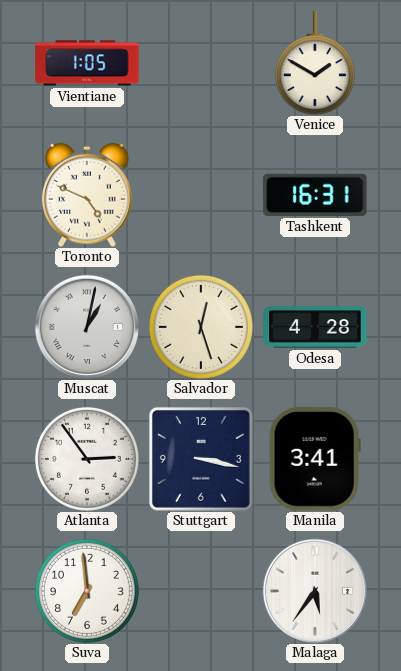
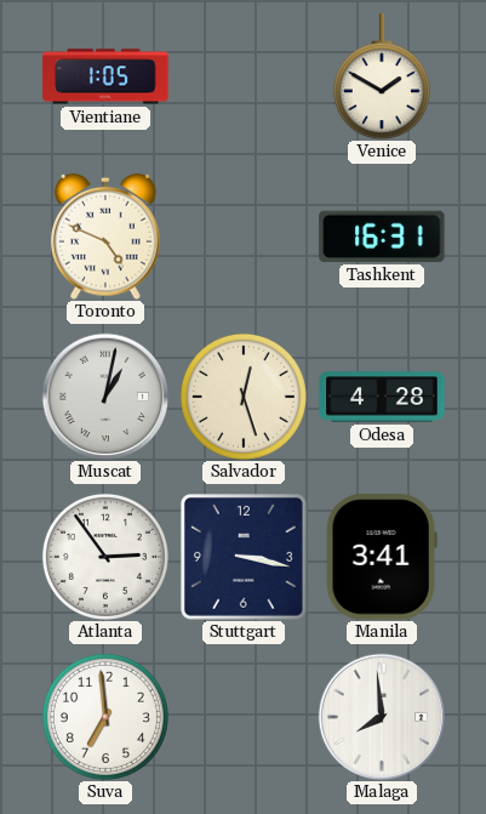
Malaga: 5:36 -> 7:59 (382, 717)
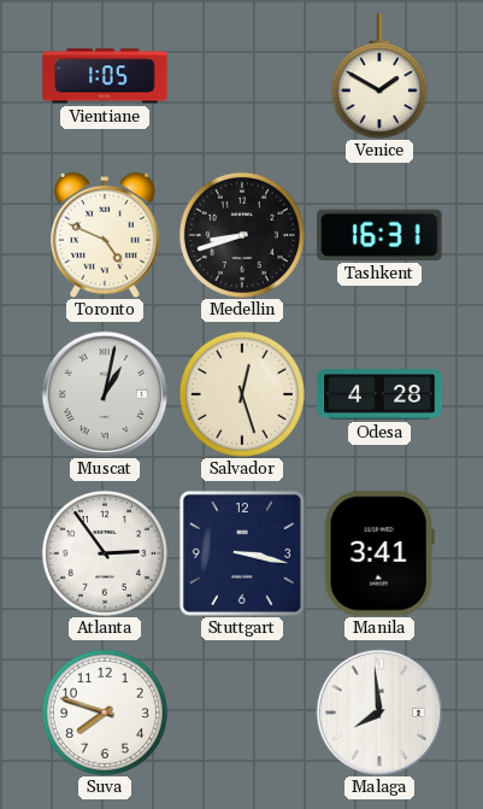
Medellin: none -> 8:42 (242, 235)
Suva: 6:59 -> 7:48 (105, 713)
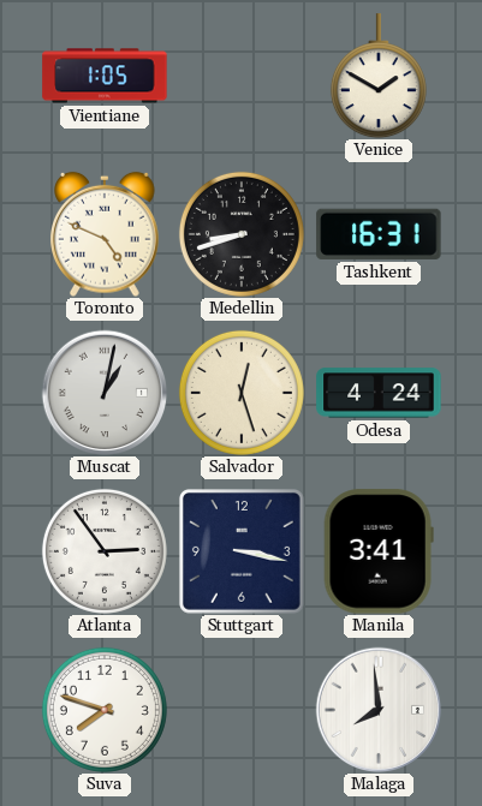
Odesa: 4:28 -> 4:24 (379, 393)
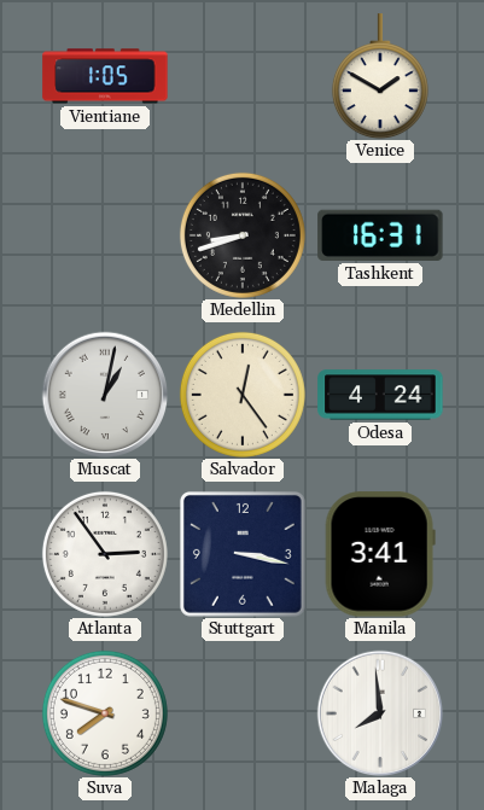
Toronto: 4:49 -> none (105, 234)
Salvador: 12:27 -> 12:24 (243, 395)
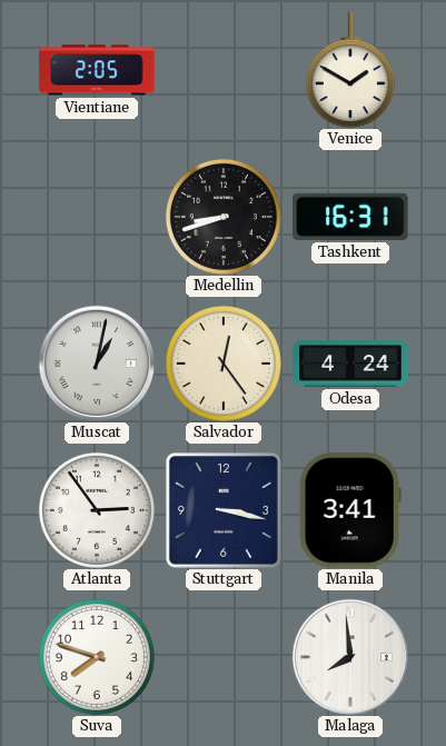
Vientiane: 1:05 -> 2:05 (97, 70)
